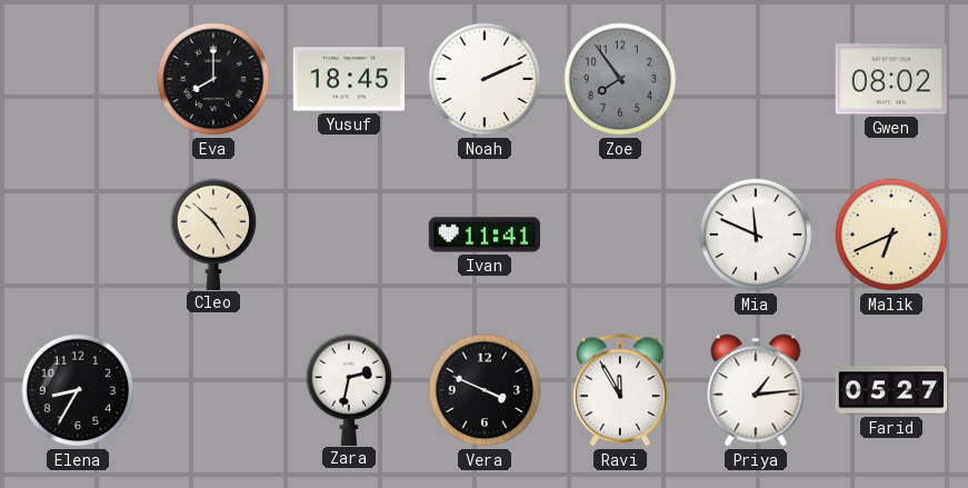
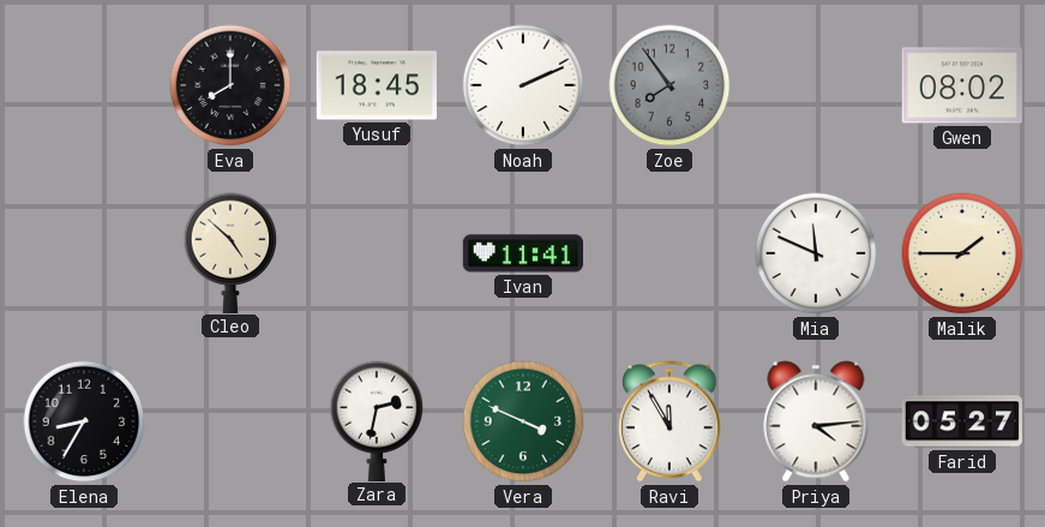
Malik: 6:41 -> 1:45 (962, 253)
Vera dial: black -> green (523, 421)
Priya: 1:14 -> 4:14 (816, 421)
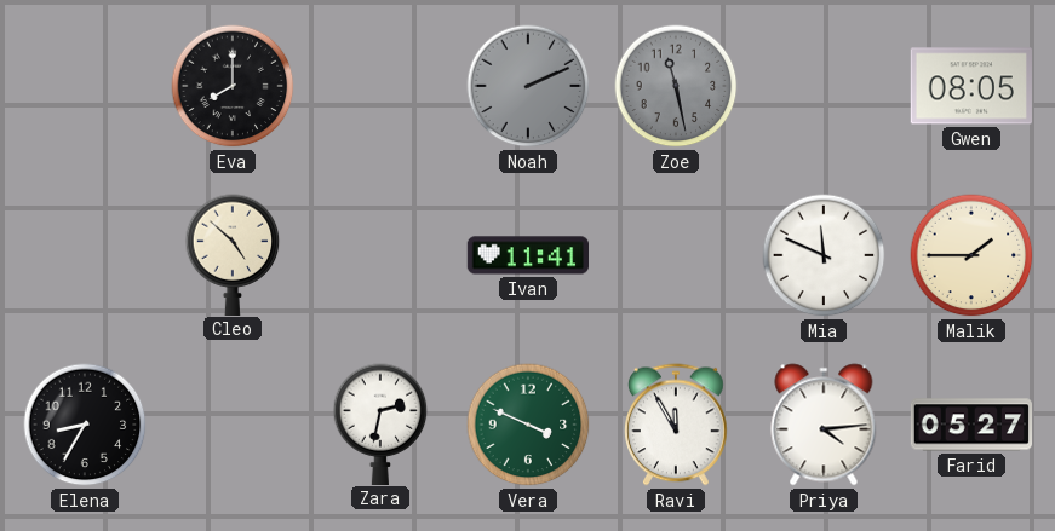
Yusuf: 18:45 -> none (376, 85)
Noah dial: white -> grey (528, 86)
Zoe: 7:54 -> 11:28 (676, 86)
Gwen: 08:02 -> 08:05 (971, 86)
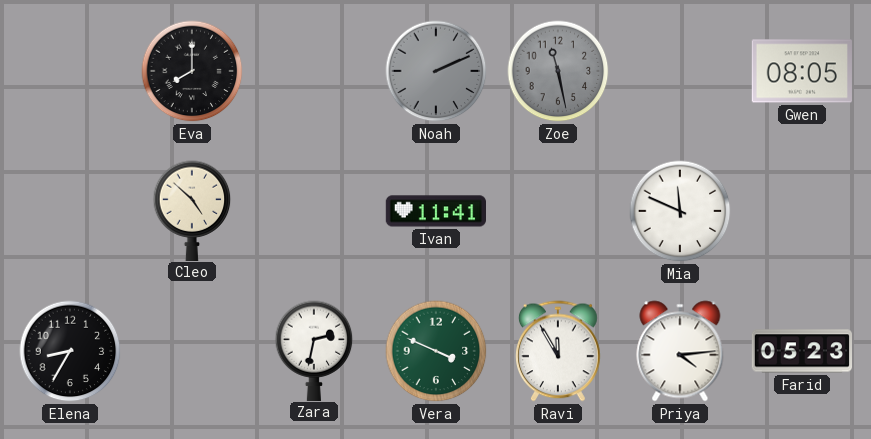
Malik: 1:45 -> none (971, 255)
Farid: 05:27 -> 05:23 (801, 351)
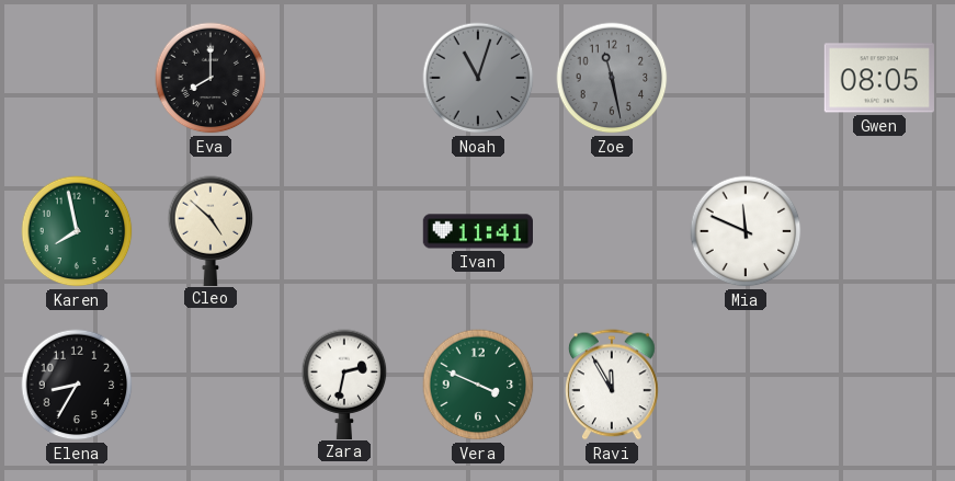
Noah: 2:11 -> 11:03 (478, 78)
Karen: none -> 7:58 (77, 231)
Priya: 4:14 -> none (680, 351)
Farid: 05:23 -> none (801, 351)
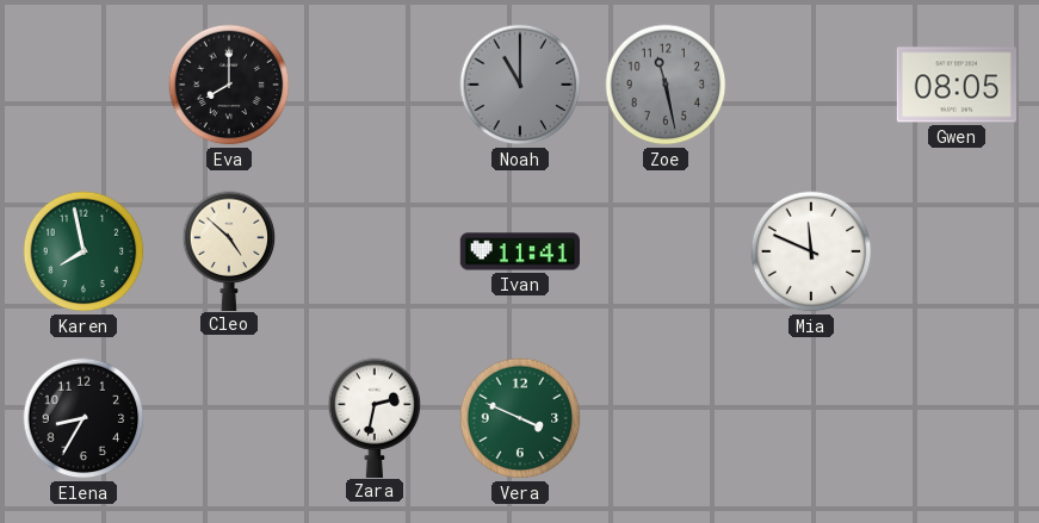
Noah: 11:03 -> 11:00 (520, 85)
Ravi: 11:55 -> none (613, 385)
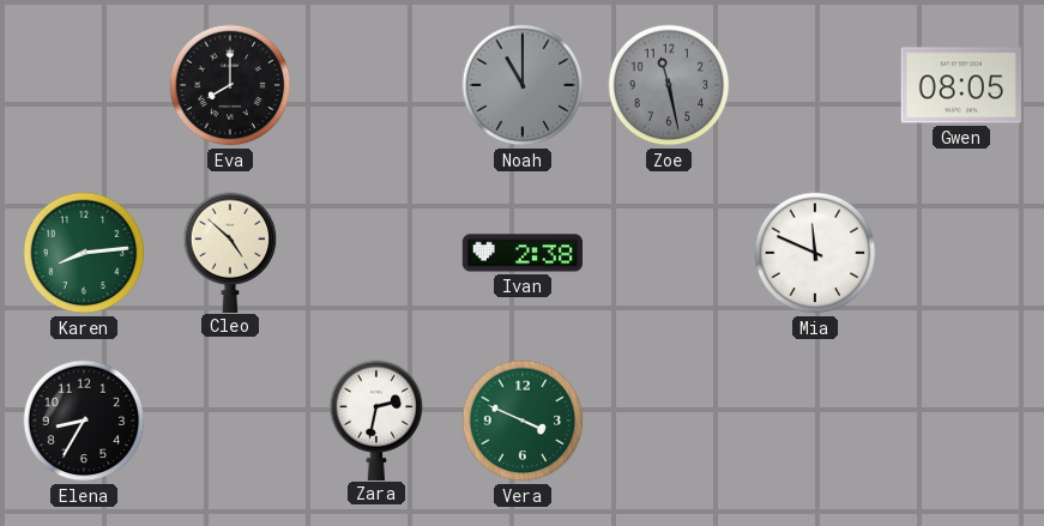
Karen: 7:58 -> 8:14 (84, 253)
Ivan: 11:41 -> 2:38 (523, 253)
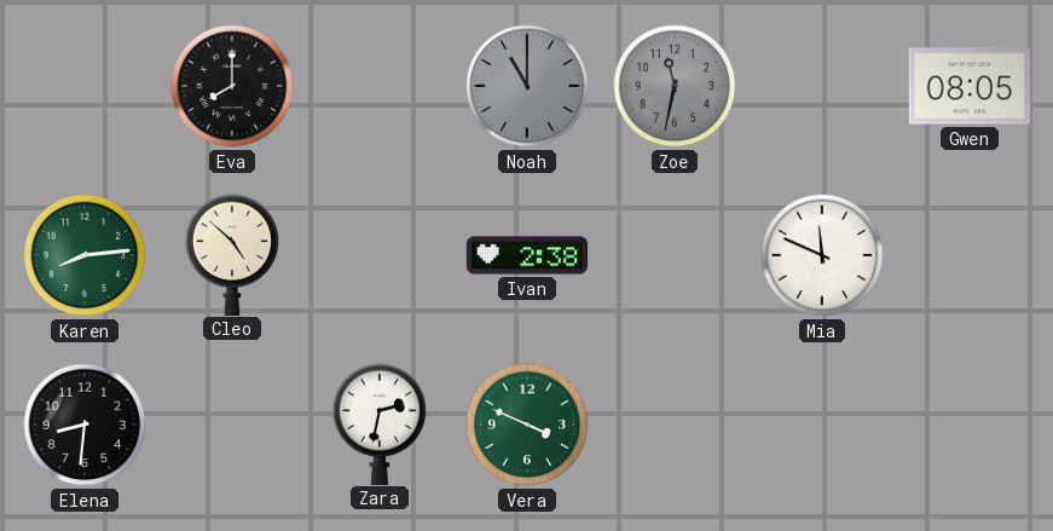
Zoe: 11:28 -> 11:32 (675, 86)
Elena: 8:35 -> 8:31 (85, 425)
